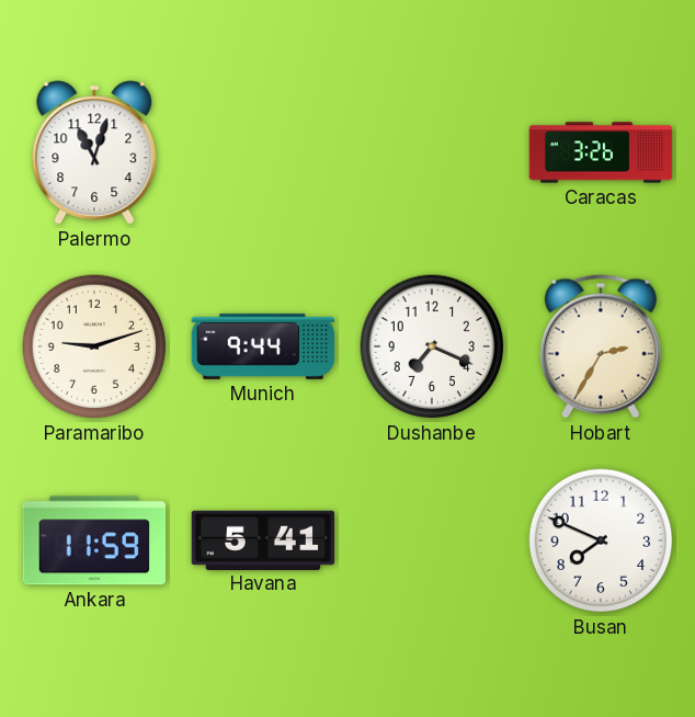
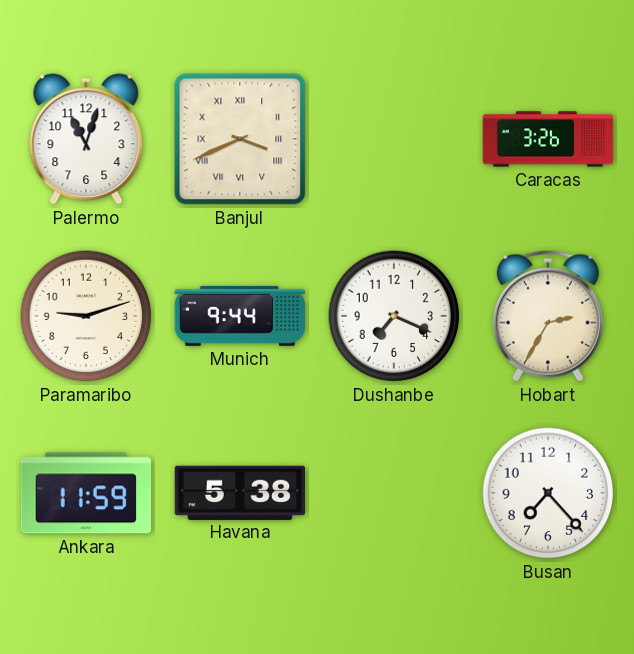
Banjul: none -> 3:41 (240, 139)
Havana: 5:41 -> 5:38 (240, 492)
Busan: 7:49 -> 7:23 (548, 493)
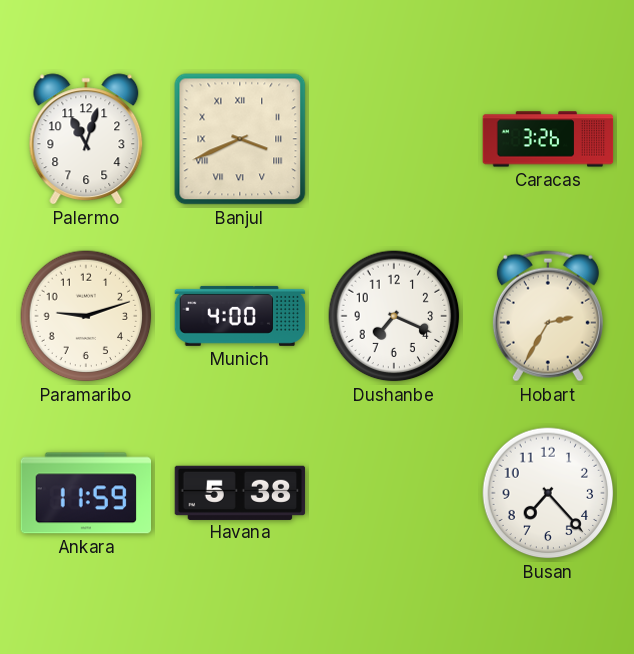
Munich: 9:44 -> 4:00 (240, 316)
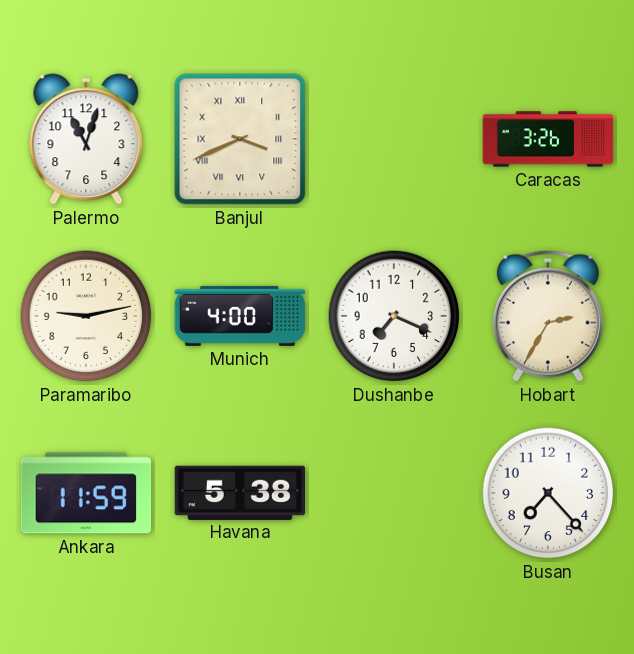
Paramaribo: 9:12 -> 9:13 (86, 316)
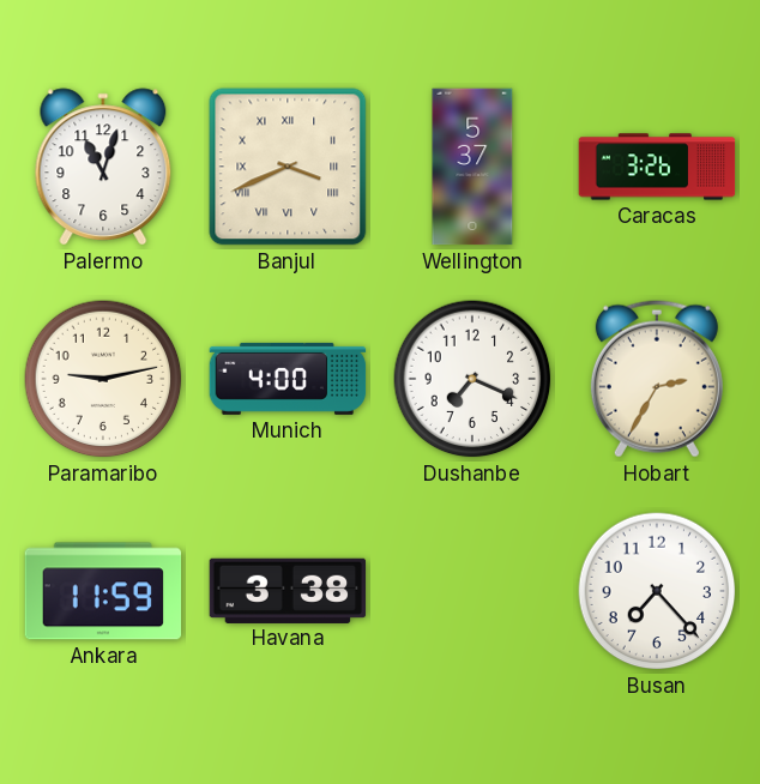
Wellington: none -> 5:37 (472, 167)
Havana: 5:38 -> 3:38 (288, 590)
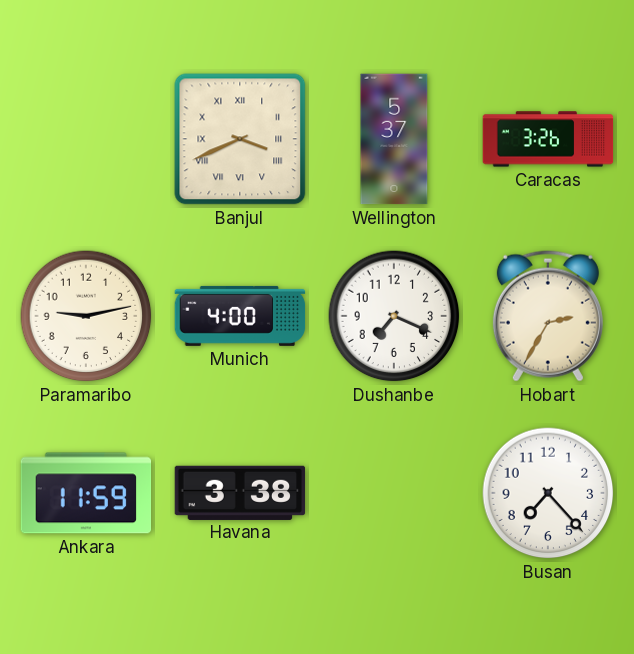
Palermo: 11:03 -> none (103, 167)
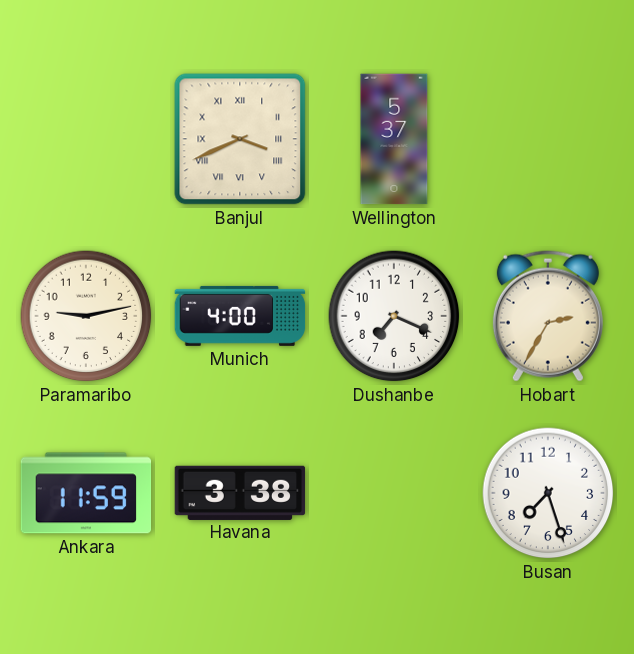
Caracas: 3:26 -> none (548, 139)
Busan: 7:23 -> 7:27 (548, 493)
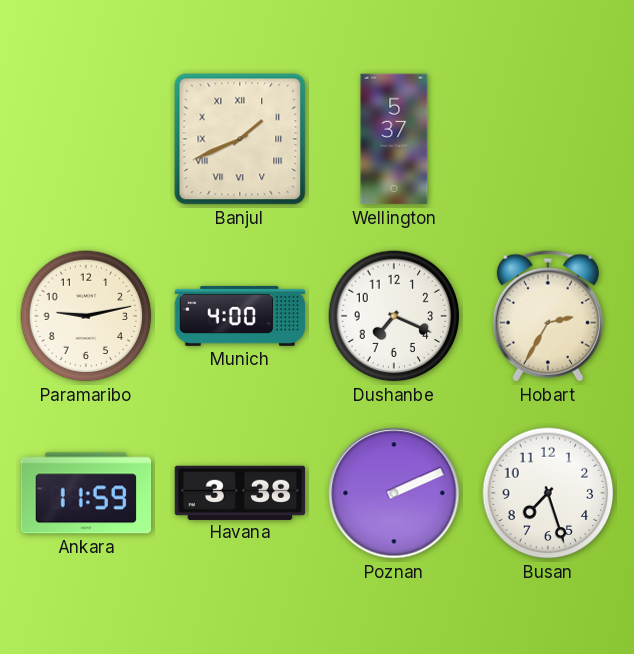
Banjul: 3:41 -> 1:41 (240, 139)
Poznan: none -> 2:11 (394, 493)
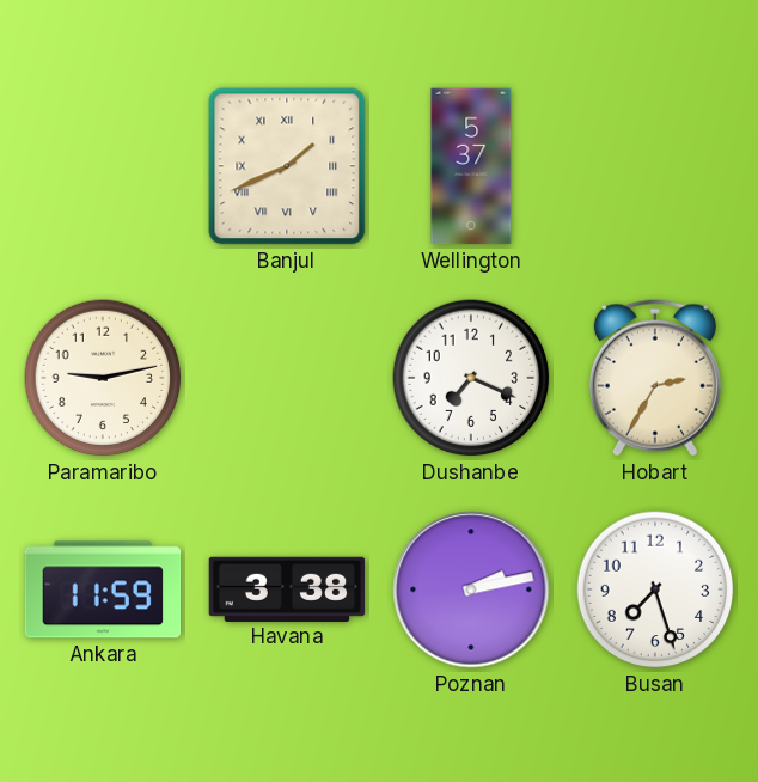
Munich: 4:00 -> none (240, 316)
Poznan: 2:11 -> 2:13 (471, 589)
